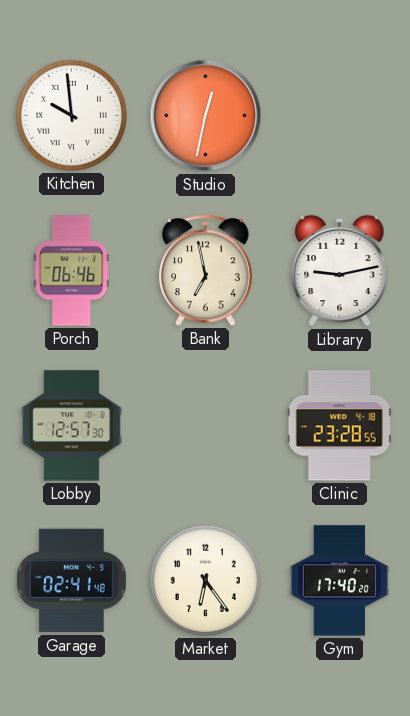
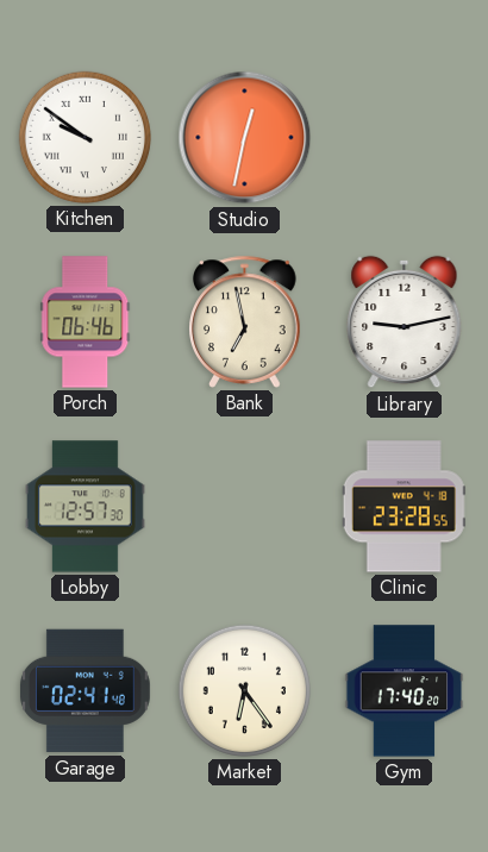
Kitchen: 9:59 -> 9:51 (85, 137)
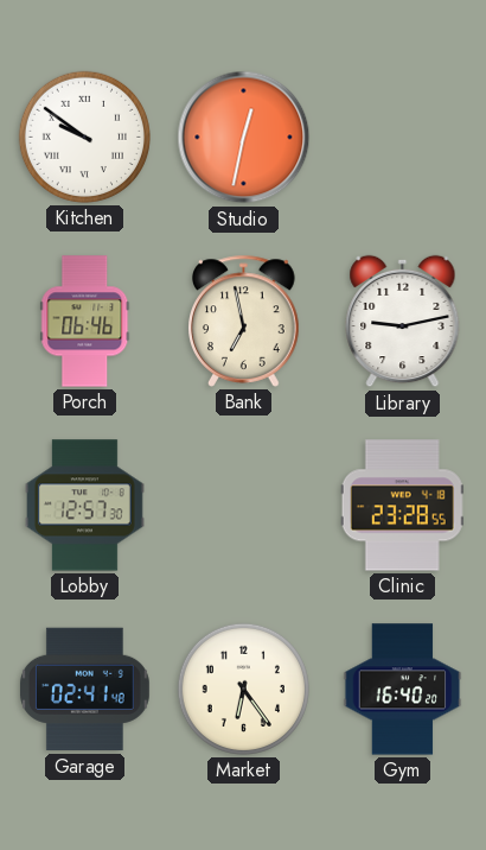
Gym: 17:40 -> 16:40 (403, 690)
